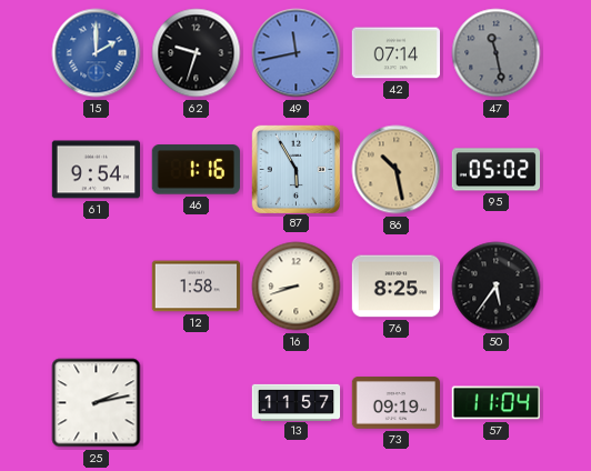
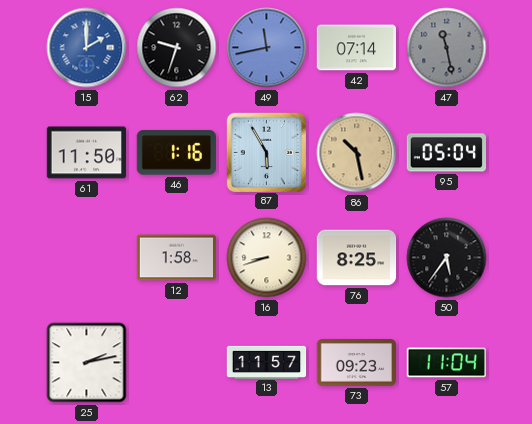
61: 9:54 -> 11:50 (87, 153)
95: 05:02 -> 05:04 (446, 153)
73: 09:19 -> 09:23 (357, 363)
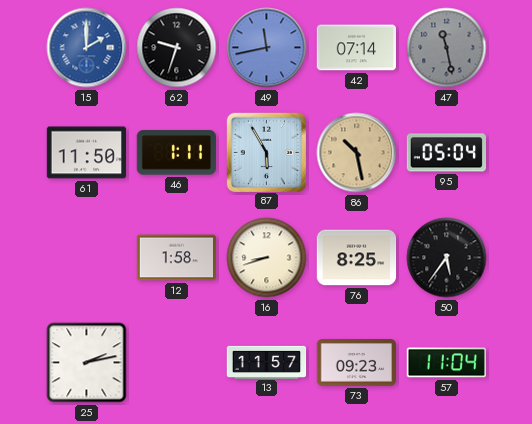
46: 1:16 -> 1:11 (176, 153)
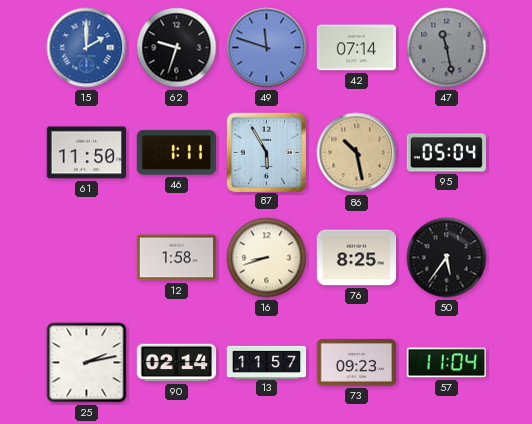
49: 11:43 -> 11:48 (267, 48)
90: none -> 02:14 (177, 363)
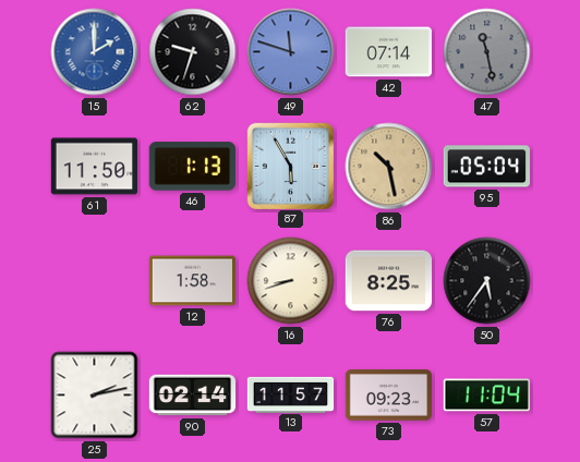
46: 1:11 -> 1:13 (192, 167)
